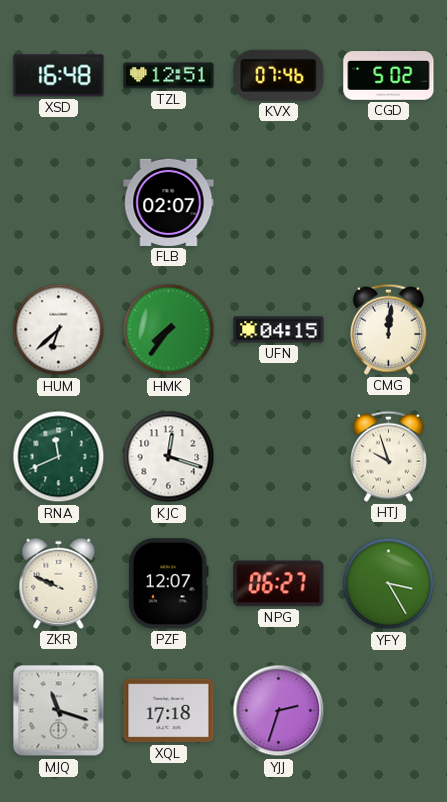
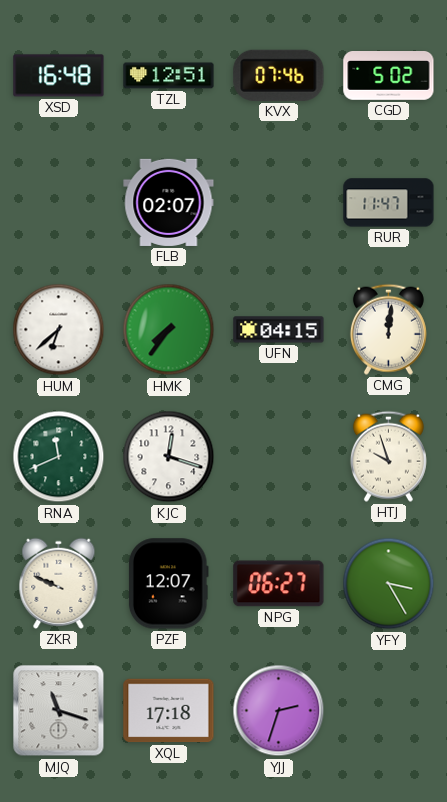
RUR: none -> 11:47 (389, 203)
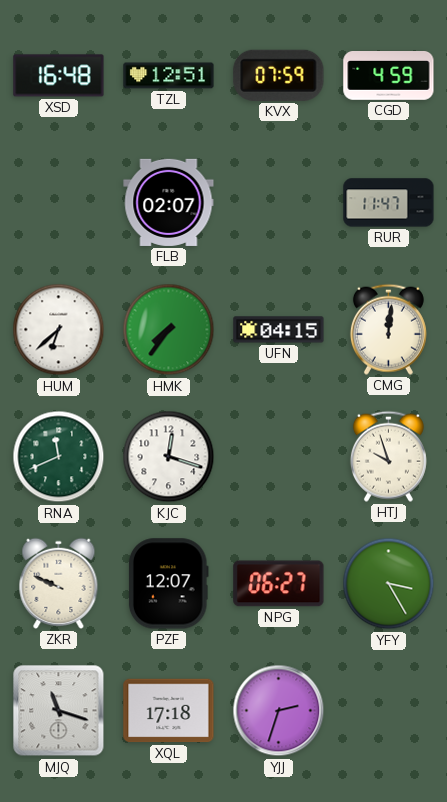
KVX: 07:46 -> 07:59 (279, 75)
CGD: 5:02 -> 4:59 (389, 76)
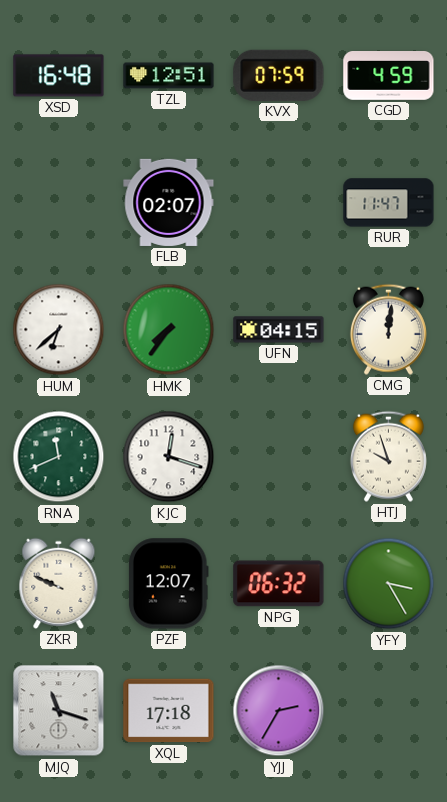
NPG: 06:27 -> 06:32 (279, 584)
YJJ: 2:33 -> 2:35 (279, 711)
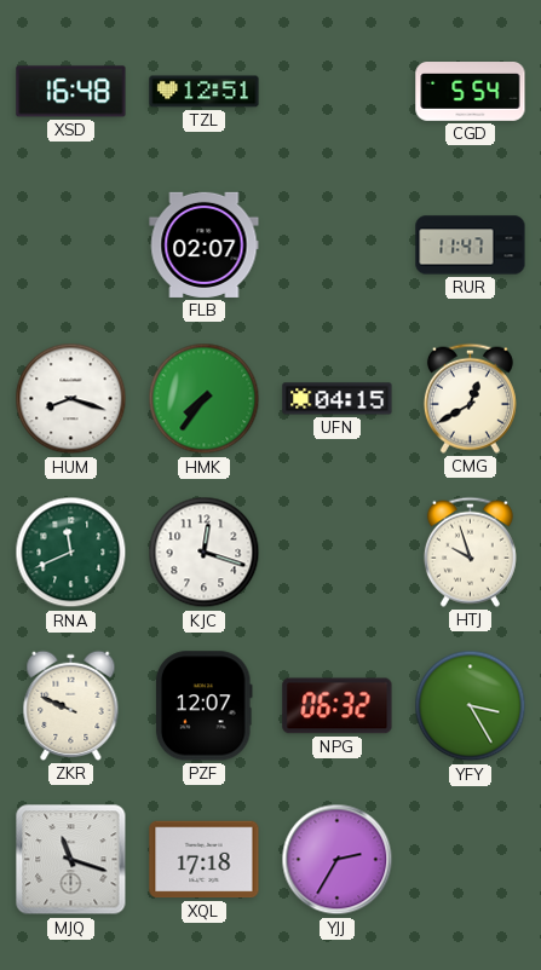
KVX: 07:59 -> none (279, 75)
CGD: 4:59 -> 5:54 (471, 92)
HUM: 6:38 -> 8:18 (71, 399)
CMG: 12:01 -> 12:40 (470, 398)
